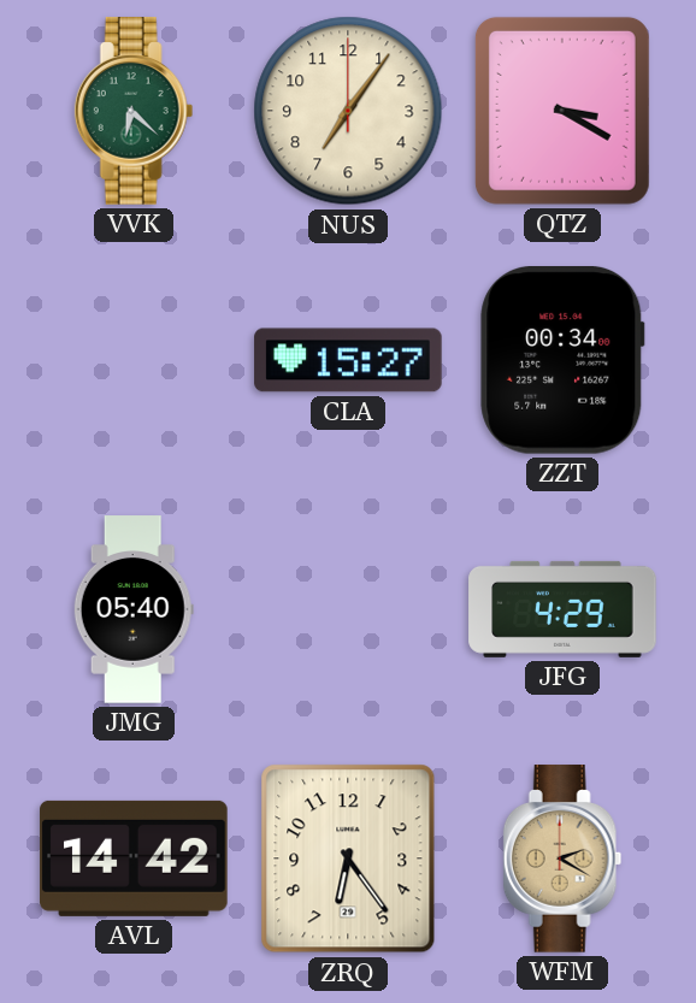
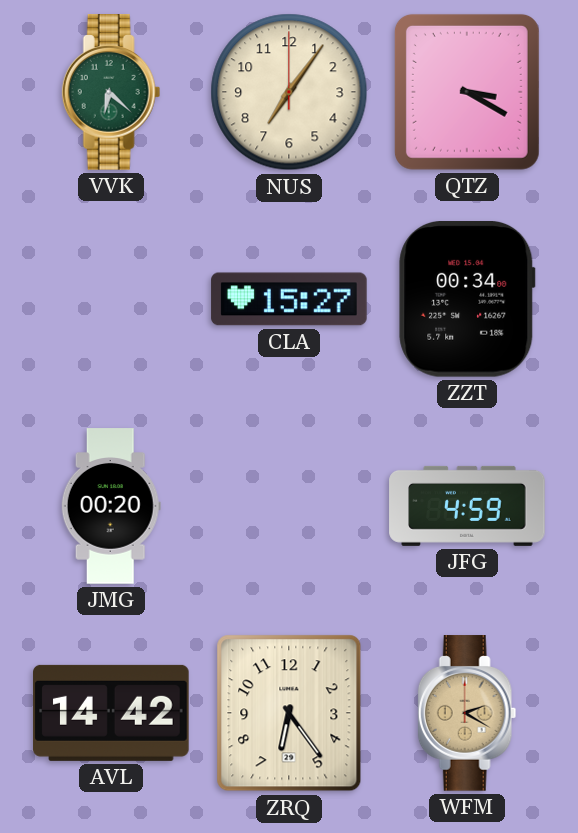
JMG: 05:40 -> 00:20 (111, 506)
JFG: 4:29 -> 4:59 (467, 506)
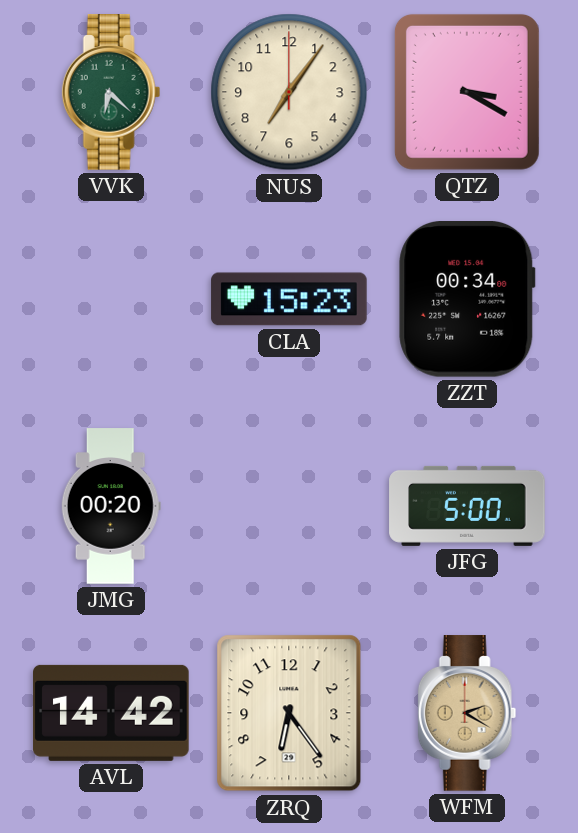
CLA: 15:27 -> 15:23 (289, 299)
JFG: 4:59 -> 5:00 (467, 506)
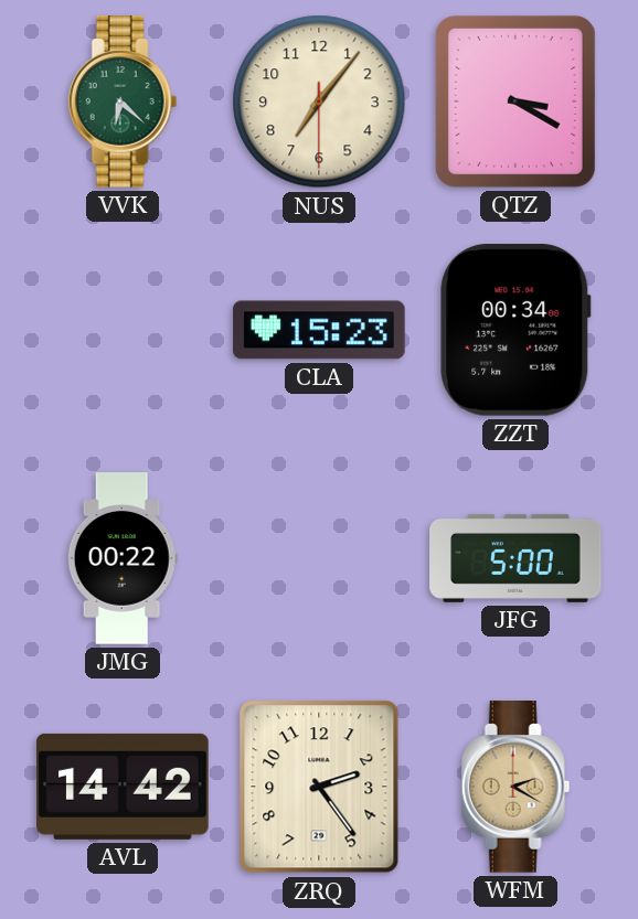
NUS: 7:06:00 -> 7:06:30 (319, 101)
JMG: 00:20 -> 00:22 (123, 558)
ZRQ: 6:24 -> 2:24 (319, 787)
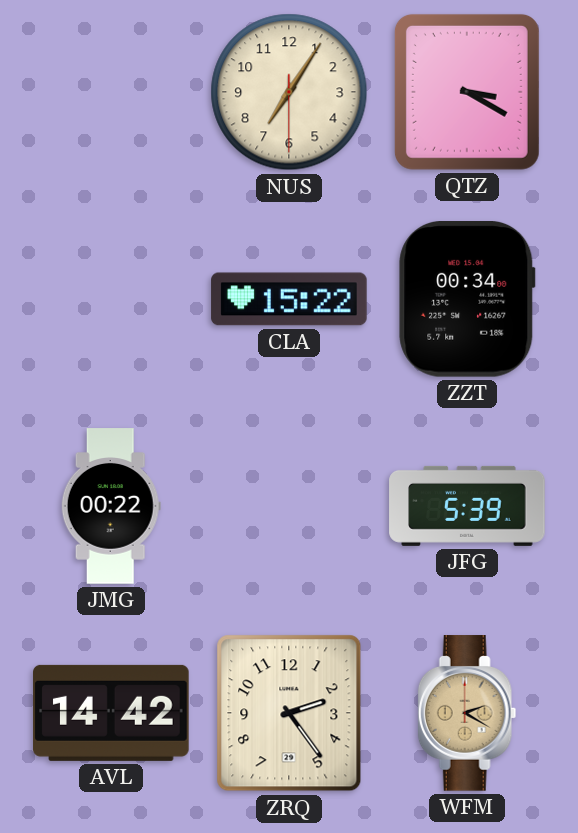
VVK: 6:22 -> none (123, 101)
NUS: 7:06 -> 7:05 (289, 92)
CLA: 15:23 -> 15:22 (289, 299)
JFG: 5:00 -> 5:39 (467, 506)
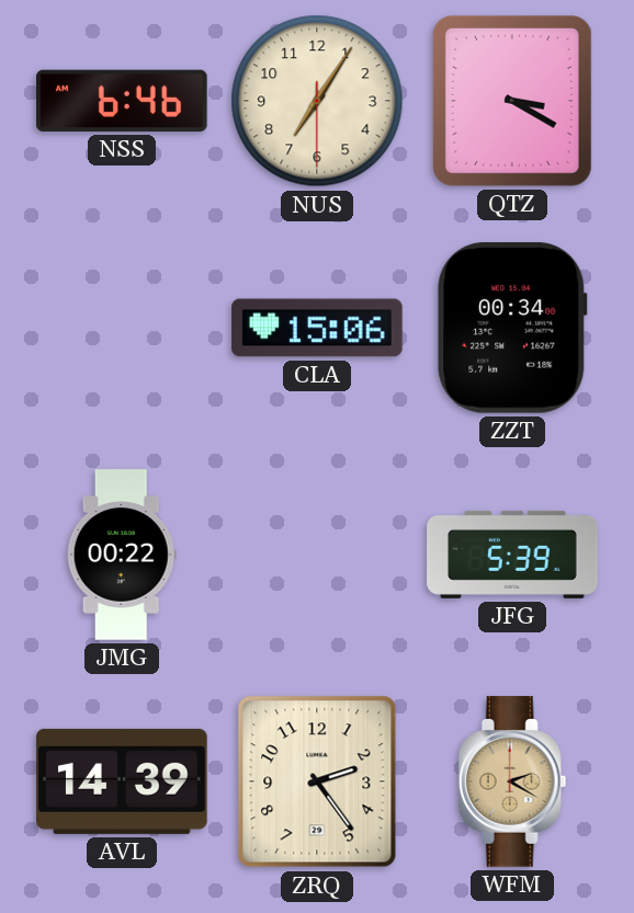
NSS: none -> 6:46 (122, 101)
CLA: 15:22 -> 15:06 (317, 328)
AVL: 14:42 -> 14:39 (122, 781)
